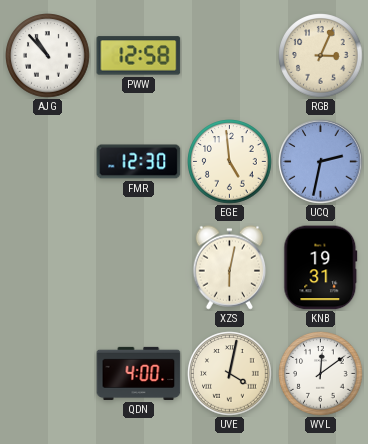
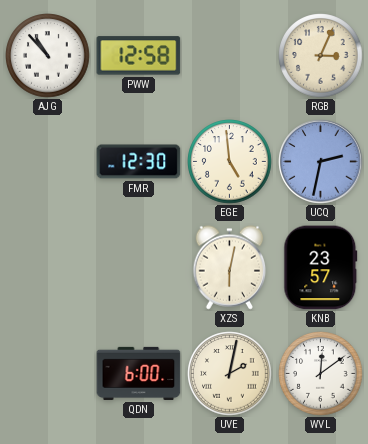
KNB: 19:31 -> 23:57 (321, 268)
QDN: 4:00 -> 6:00 (139, 373)
UVE: 4:02 -> 2:02 (230, 374)
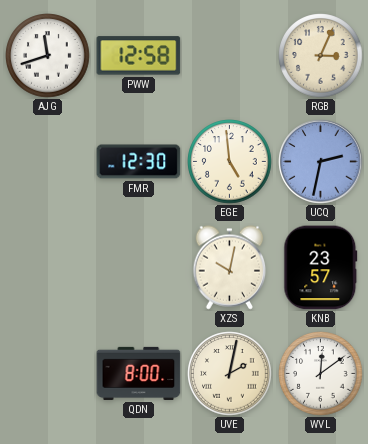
AJG: 10:53 -> 11:42 (48, 56)
XZS: 6:02 -> 10:02 (230, 268)
QDN: 6:00 -> 8:00 (139, 373)
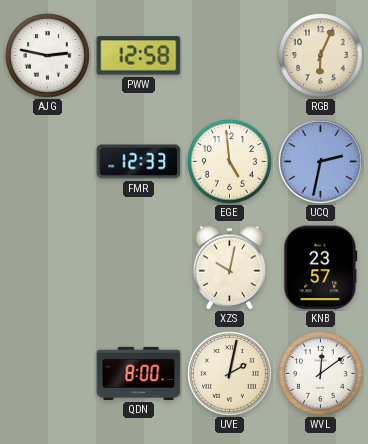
AJG: 11:42 -> 2:47 (48, 56)
RGB: 3:04 -> 6:04 (321, 56)
FMR: 12:30 -> 12:33 (139, 162)
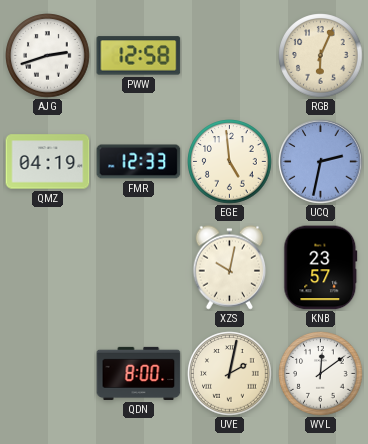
AJG: 2:47 -> 2:42 (48, 56)
QMZ: none -> 04:19 (48, 162)
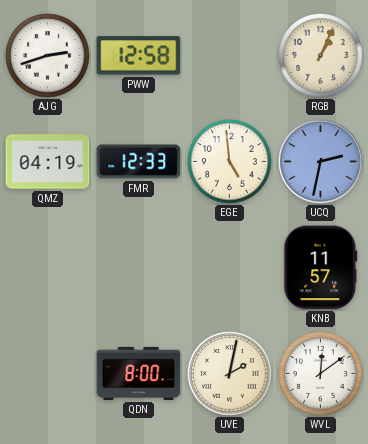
RGB: 6:04 -> 1:04 (321, 56)
XZS: 10:02 -> none (230, 268)
KNB: 23:57 -> 11:57 (321, 268)
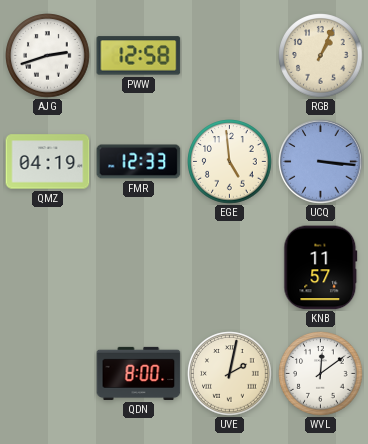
UCQ: 2:32 -> 3:16 (321, 162)
